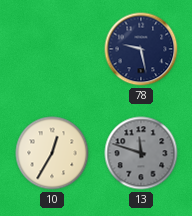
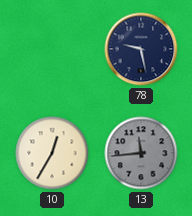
13: 11:48 -> 11:44 (141, 153)
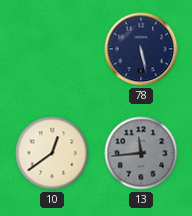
78: 9:28 -> 5:28 (141, 49)
10: 12:35 -> 12:39 (52, 153)
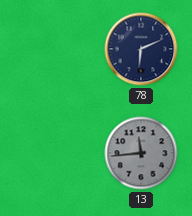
78: 5:28 -> 6:11 (141, 49)
10: 12:39 -> none (52, 153)
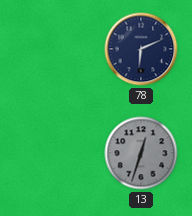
13: 11:44 -> 12:33 (141, 153)
